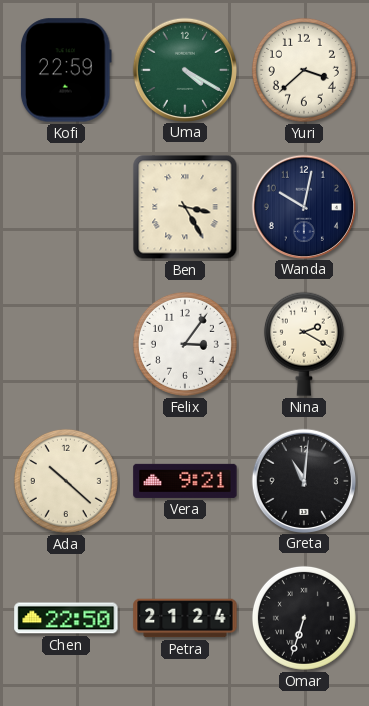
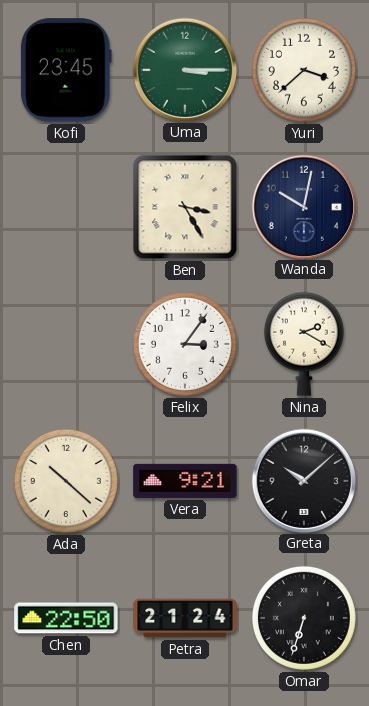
Kofi: 22:59 -> 23:45 (66, 70)
Uma: 4:20 -> 3:15 (184, 69)
Greta: 11:01 -> 10:08 (303, 480)
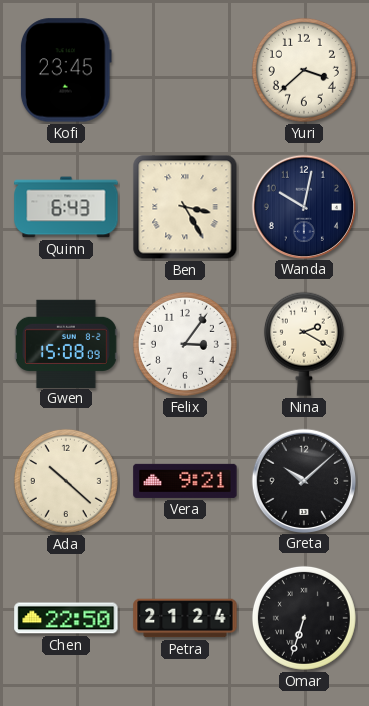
Uma: 3:15 -> none (184, 69)
Quinn: none -> 6:43 (66, 207)
Gwen: none -> 15:08 (66, 343)
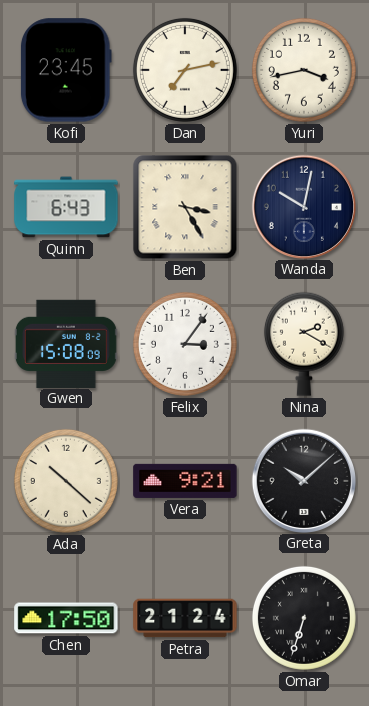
Dan: none -> 7:13 (185, 70)
Yuri: 3:38 -> 3:43 (304, 70)
Chen: 22:50 -> 17:50 (66, 618)
